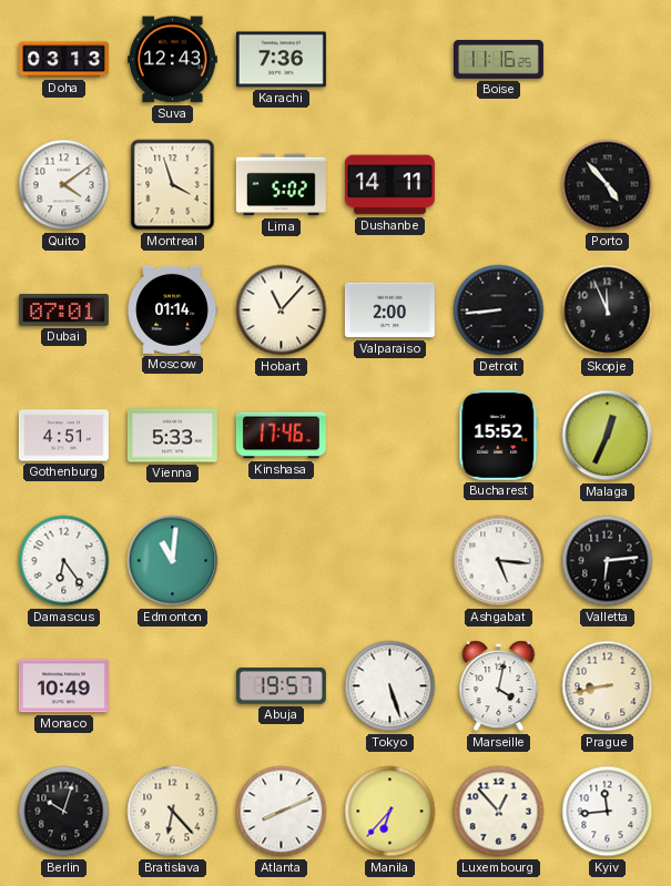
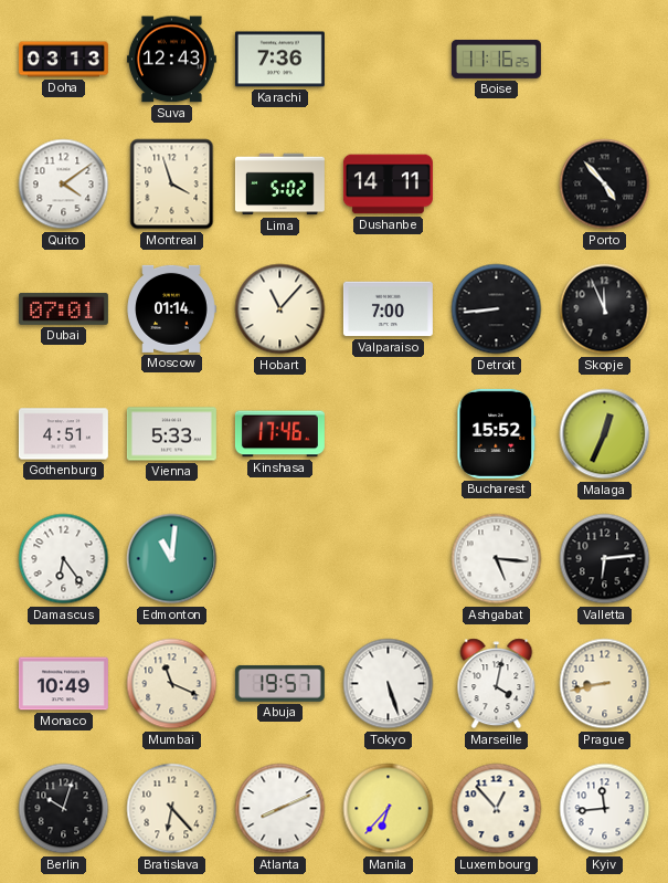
Valparaiso: 2:00 -> 7:00 (388, 309)
Mumbai: none -> 11:19 (172, 684)
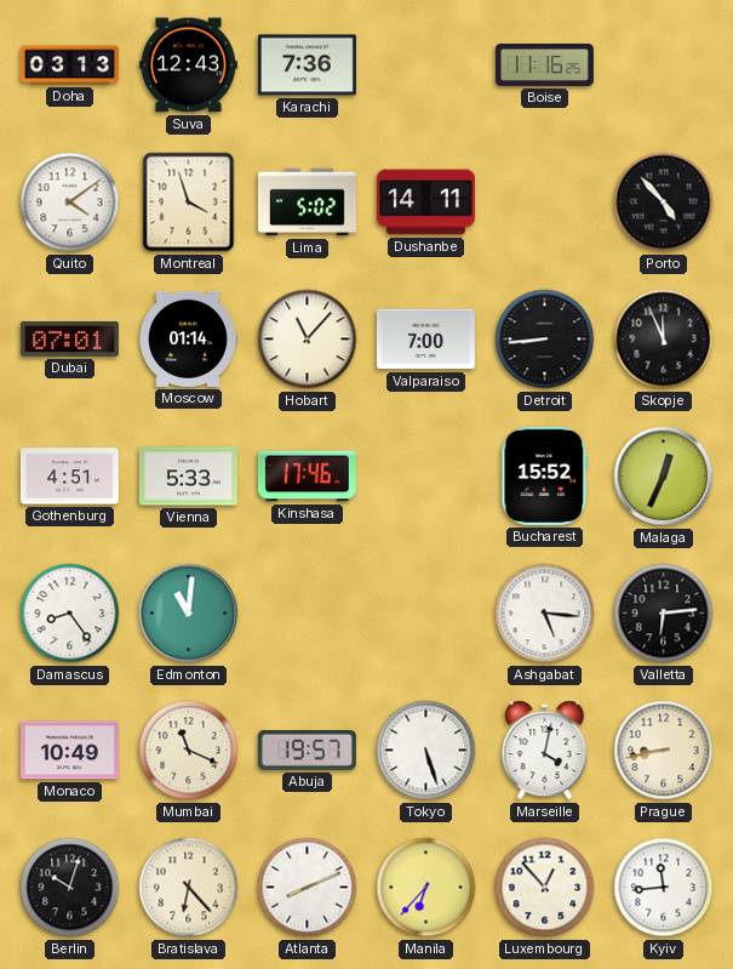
Damascus: 6:24 -> 8:24 (70, 614)
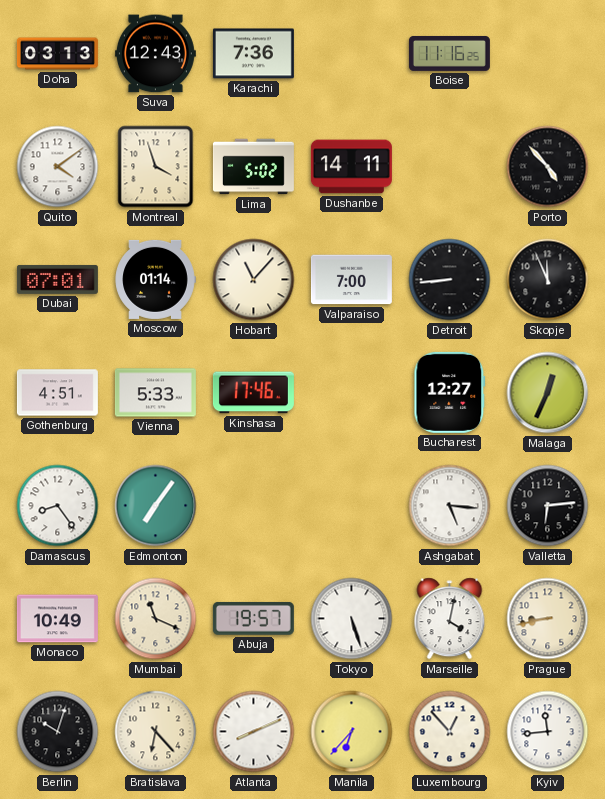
Bucharest: 15:52 -> 12:27 (450, 392)
Edmonton: 11:01 -> 7:06 (156, 506)
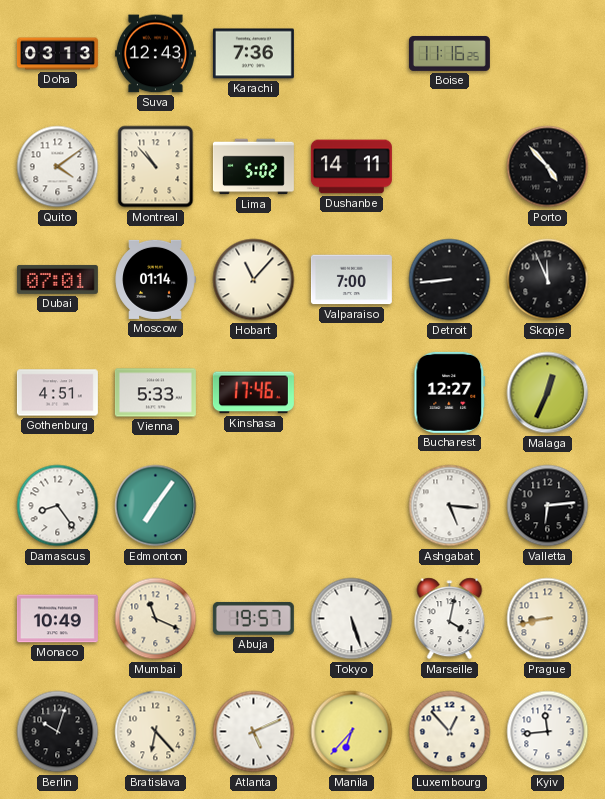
Montreal: 3:57 -> 10:53 (156, 167)
Atlanta: 8:11 -> 5:11 (254, 732)
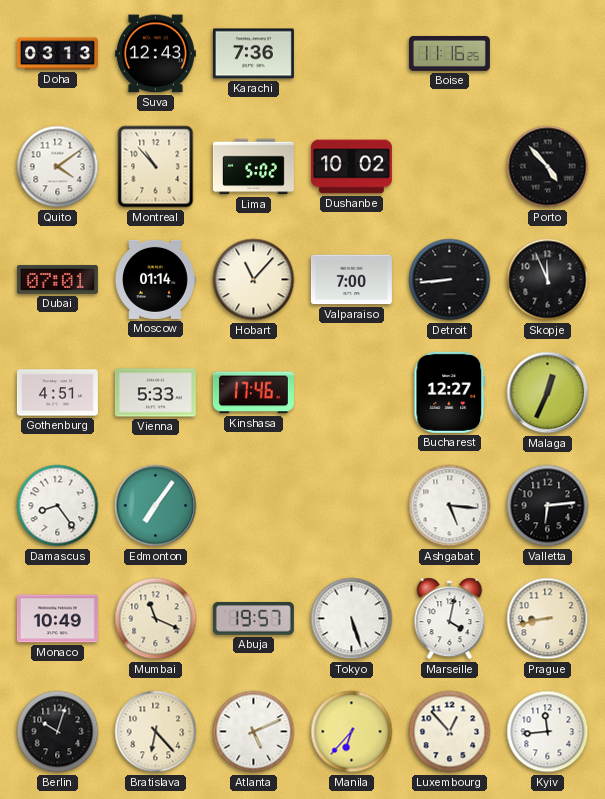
Dushanbe: 14:11 -> 10:02 (351, 167)
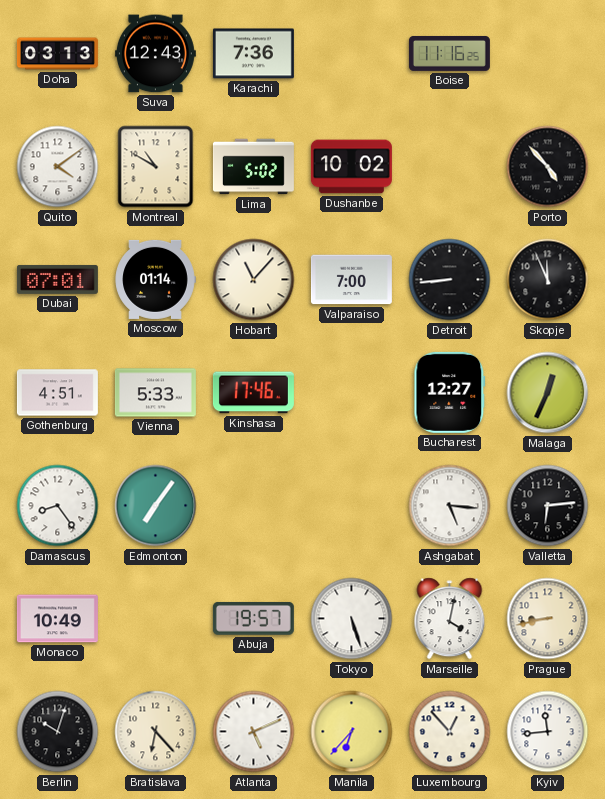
Montreal: 10:53 -> 10:50 (156, 167)
Mumbai: 11:19 -> none (156, 619)
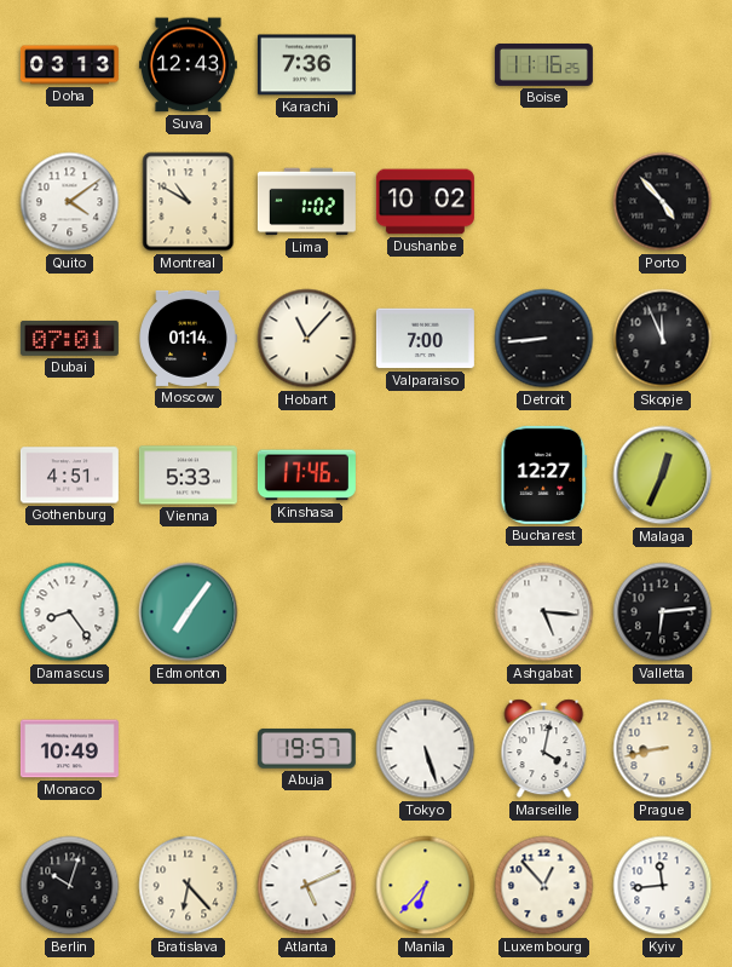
Lima: 5:02 -> 1:02 (306, 202)
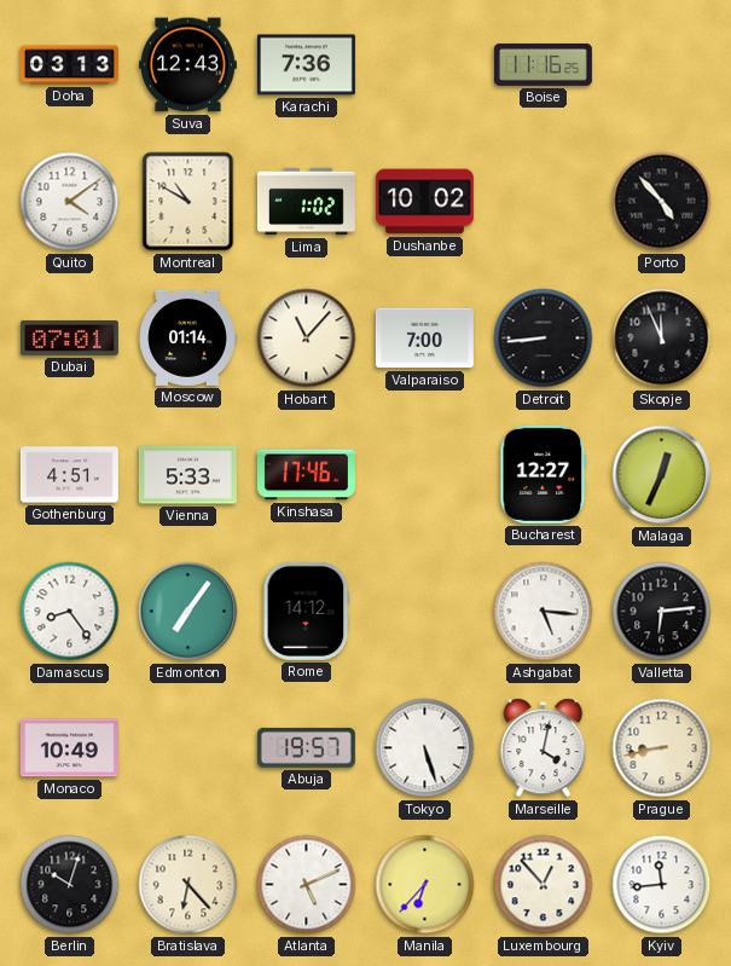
Rome: none -> 14:12 (307, 611)
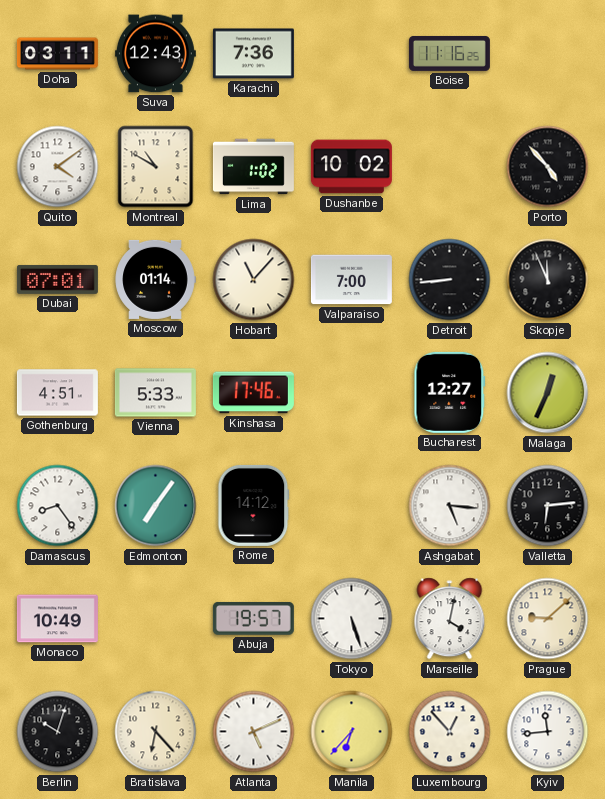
Doha: 03:13 -> 03:11 (57, 54)
Prague: 8:43 -> 9:08 (548, 619)
